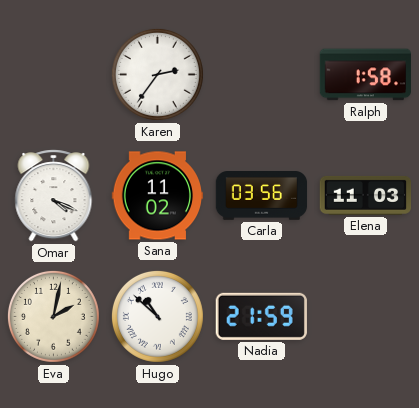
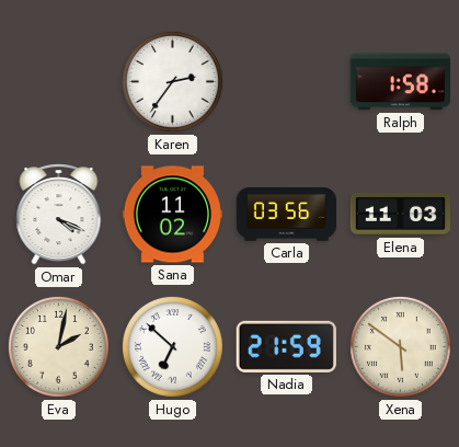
Hugo: 10:52 -> 6:52 (172, 346)
Xena: none -> 5:51 (400, 346)
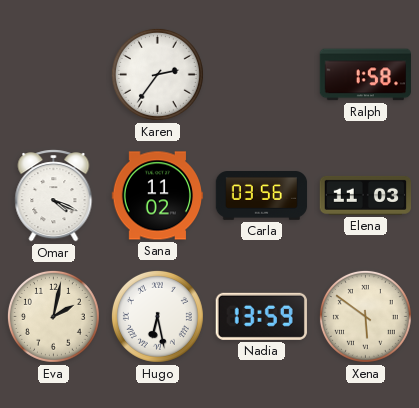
Hugo: 6:52 -> 6:28 (157, 316)
Nadia: 21:59 -> 13:59 (261, 316)
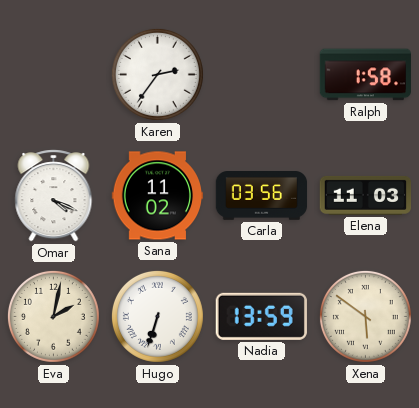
Hugo: 6:28 -> 6:33 (157, 316)
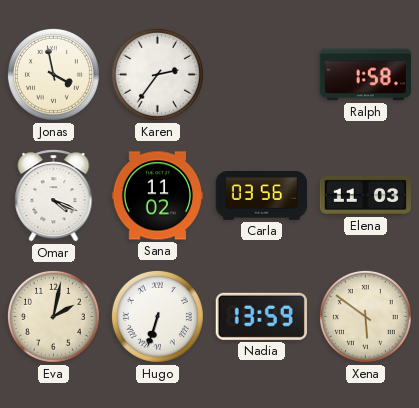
Jonas: none -> 3:58 (53, 74)
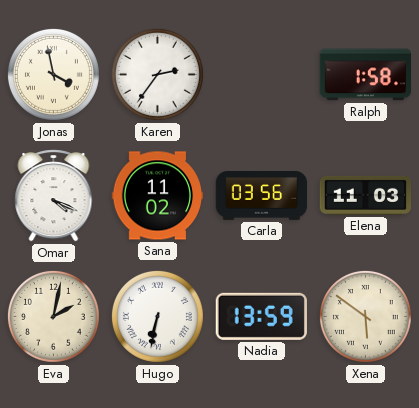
Hugo: 6:33 -> 6:32 (157, 316)
